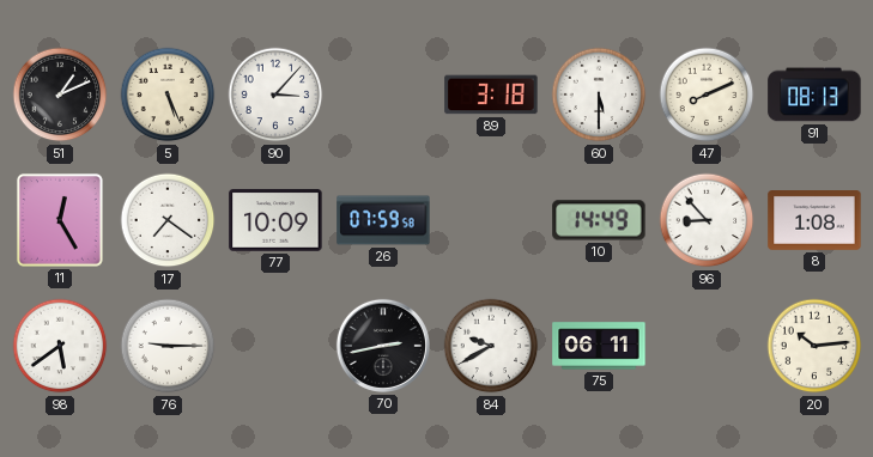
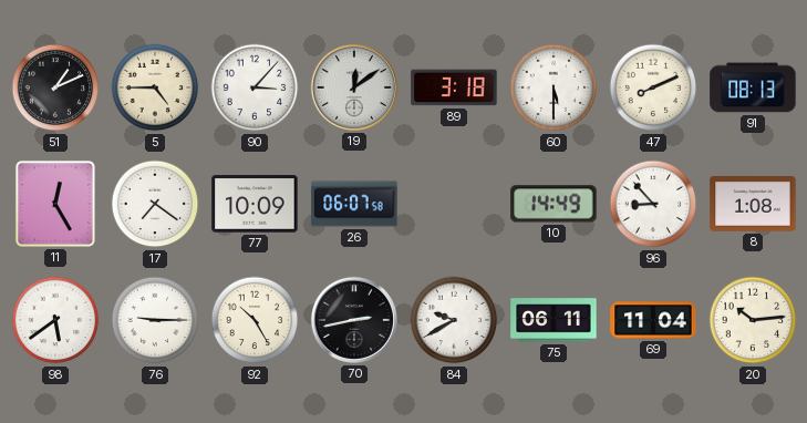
5: 5:26 -> 4:45 (155, 87)
19: none -> 12:09 (354, 87)
26: 07:59 -> 06:07 (354, 204)
92: none -> 10:25 (255, 320)
69: none -> 11:04 (653, 320)
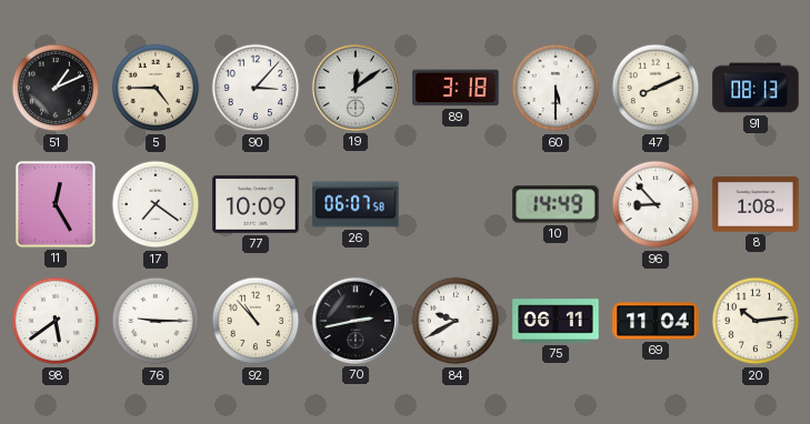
92: 10:25 -> 10:53 (256, 321)
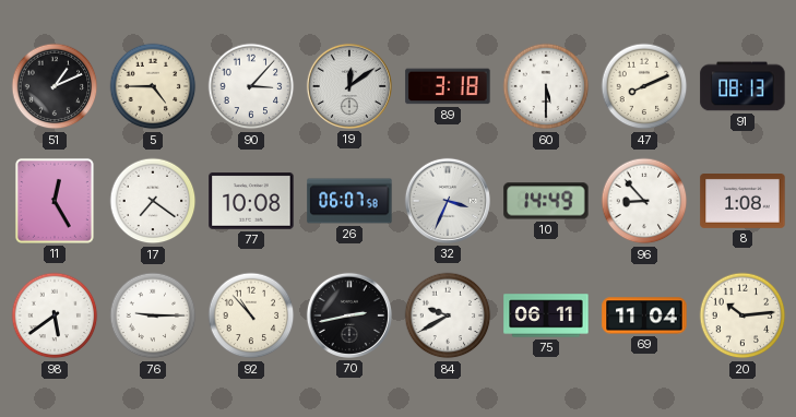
77: 10:09 -> 10:08 (251, 201)
32: none -> 3:34 (448, 201)
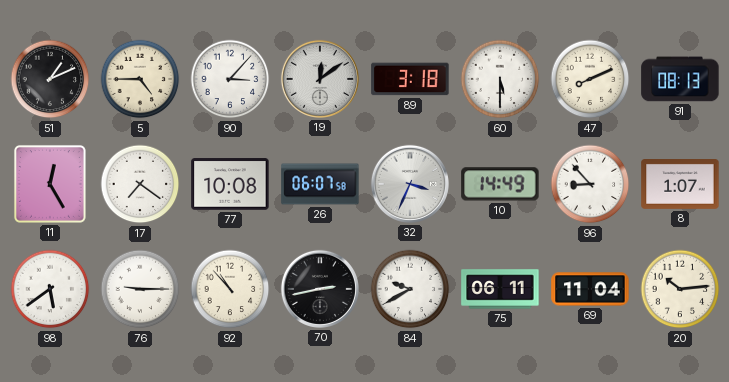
8: 1:08 -> 1:07 (680, 185)
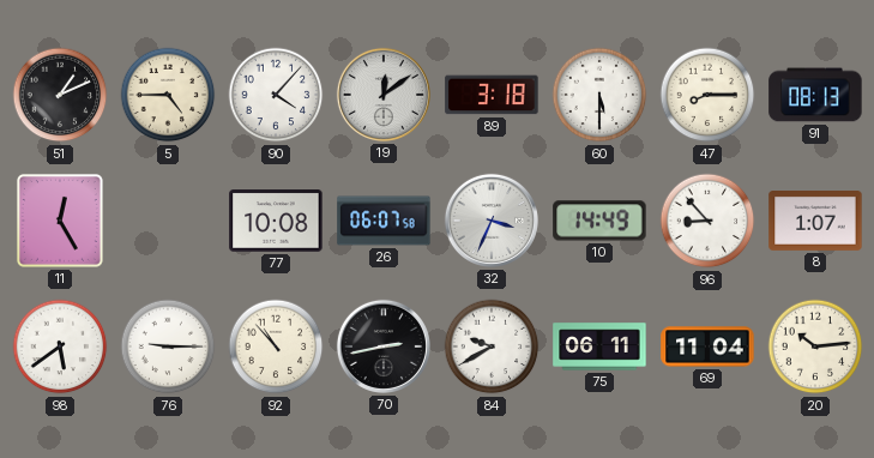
90: 3:07 -> 4:07 (276, 95)
47: 8:11 -> 8:15 (707, 95)
17: 7:21 -> none (140, 184)
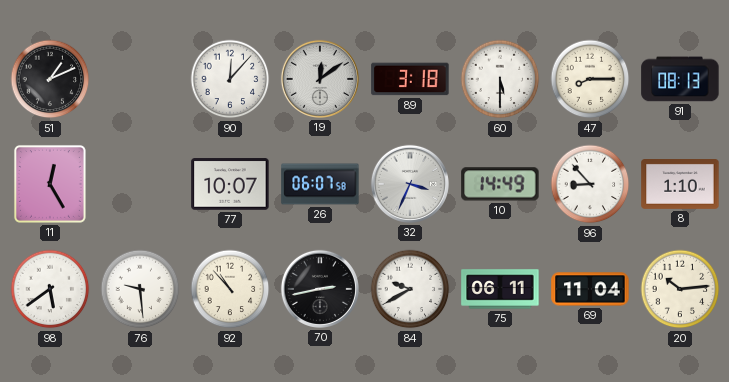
5: 4:45 -> none (168, 95)
90: 4:07 -> 12:07 (230, 79)
77: 10:08 -> 10:07 (230, 184)
8: 1:07 -> 1:10 (680, 185)
76: 9:15 -> 9:29 (140, 289)
